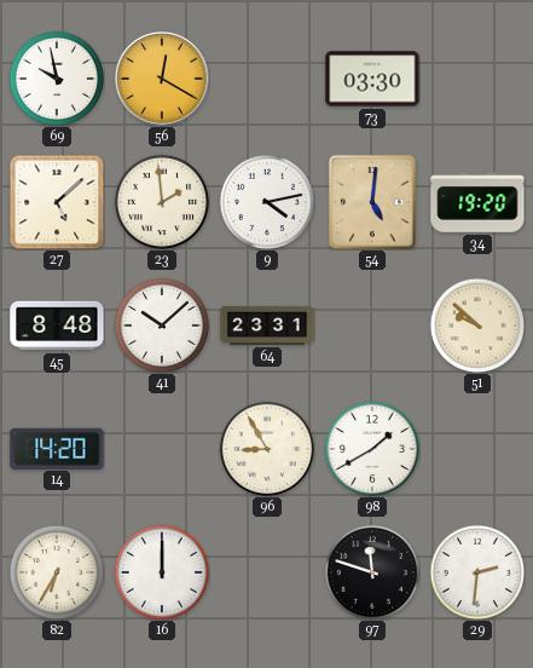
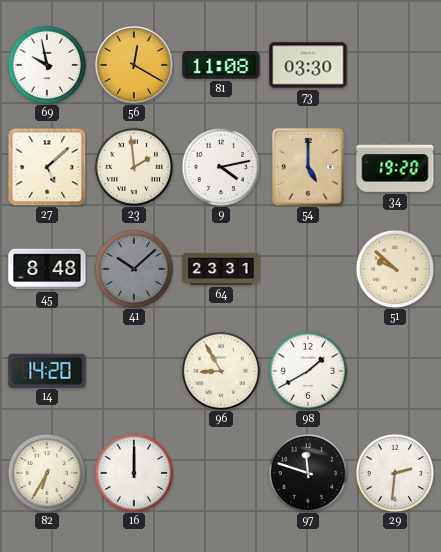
81: none -> 11:08 (221, 65)
54: 5:01 -> 5:00 (308, 167)
41 dial: white -> grey (133, 268)
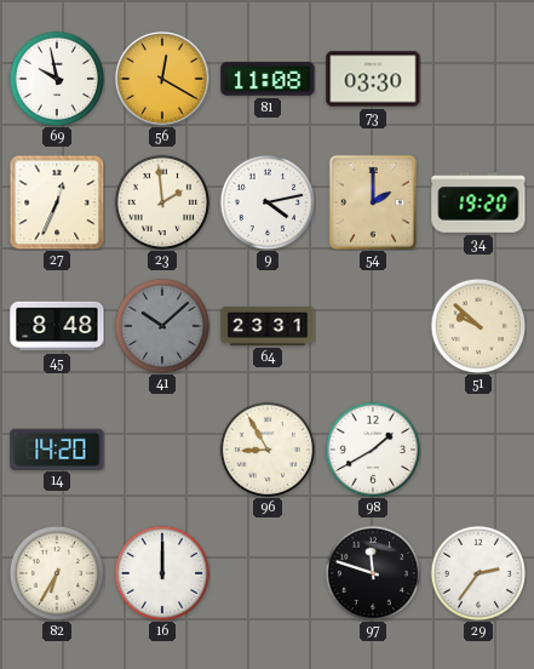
27: 5:08 -> 12:34 (57, 202)
54: 5:00 -> 2:00 (373, 202)
29: 2:31 -> 2:36 (477, 572)
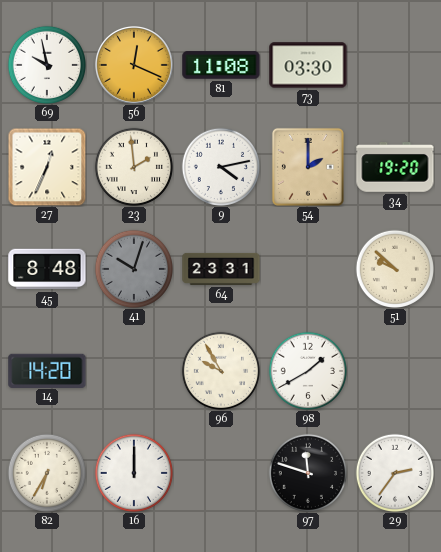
56: 12:20 -> 12:19 (134, 65)
41: 10:08 -> 10:03 (133, 268)
96: 8:55 -> 9:55 (220, 370)
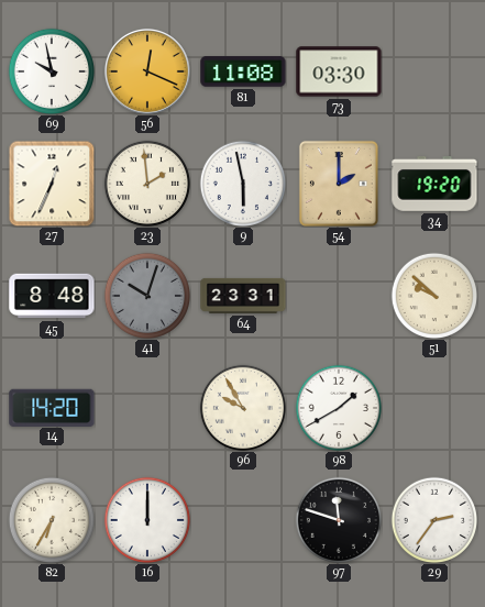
9: 4:13 -> 5:58 (242, 183)
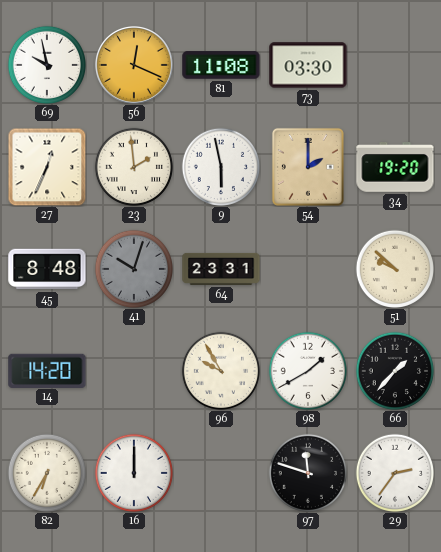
66: none -> 1:37 (394, 370)
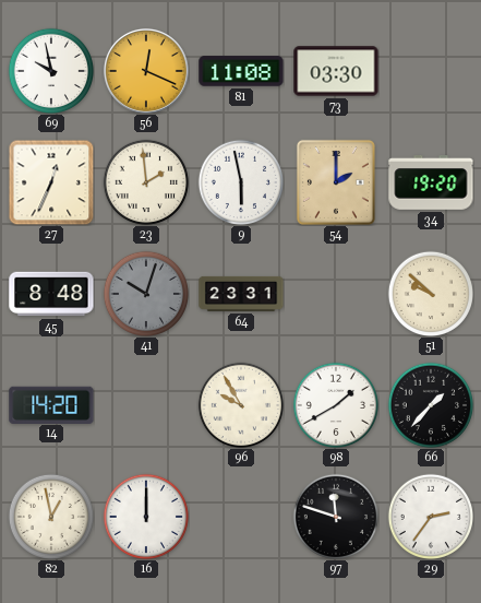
82: 6:35 -> 12:58 (50, 516)
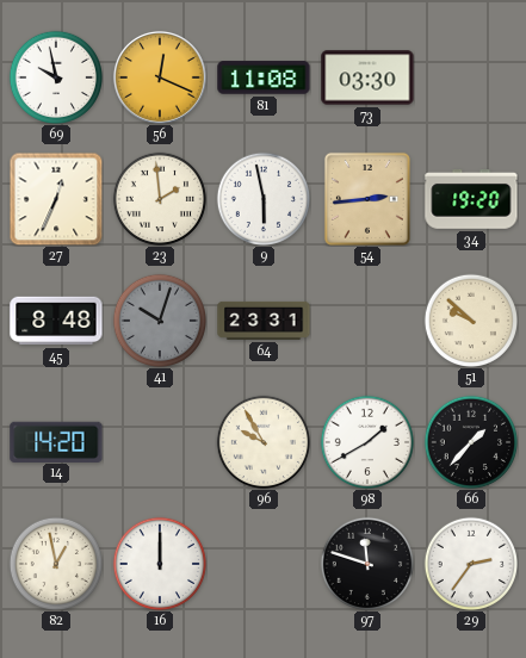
54: 2:00 -> 2:44 (367, 199)
